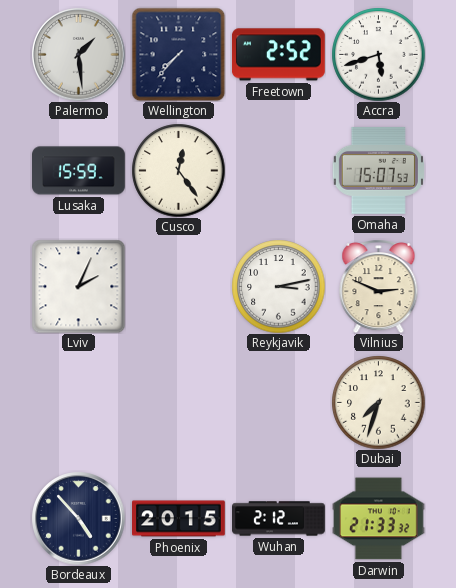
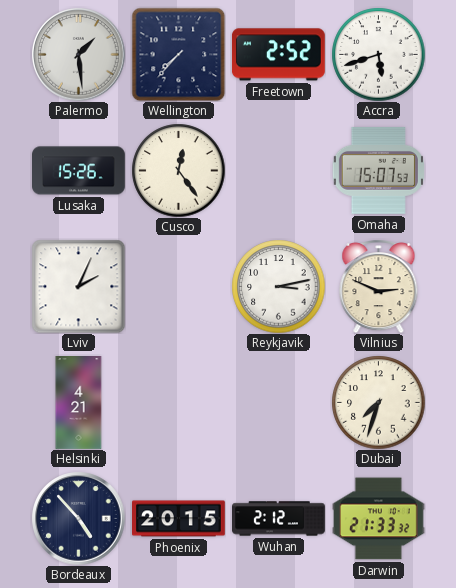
Lusaka: 15:59 -> 15:26 (79, 171)
Helsinki: none -> 4:21 (79, 403)
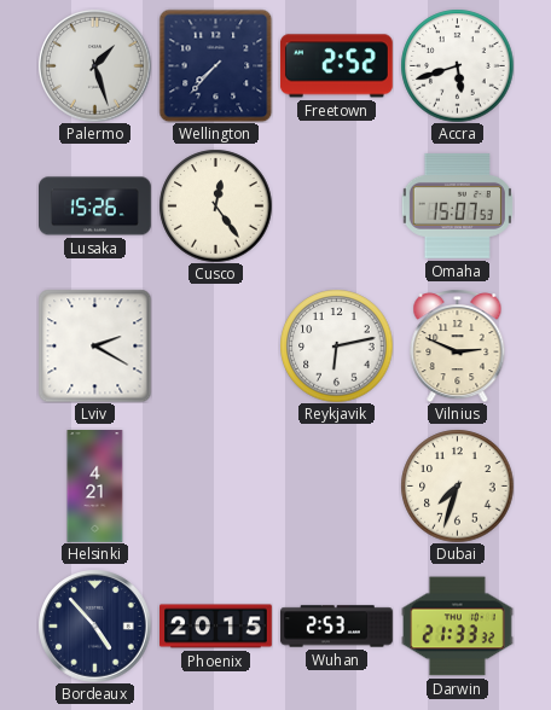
Palermo: 1:29 -> 1:27 (94, 65)
Lviv: 2:04 -> 2:20 (94, 345)
Reykjavik: 3:13 -> 6:13 (336, 345)
Wuhan: 2:12 -> 2:53 (337, 627)
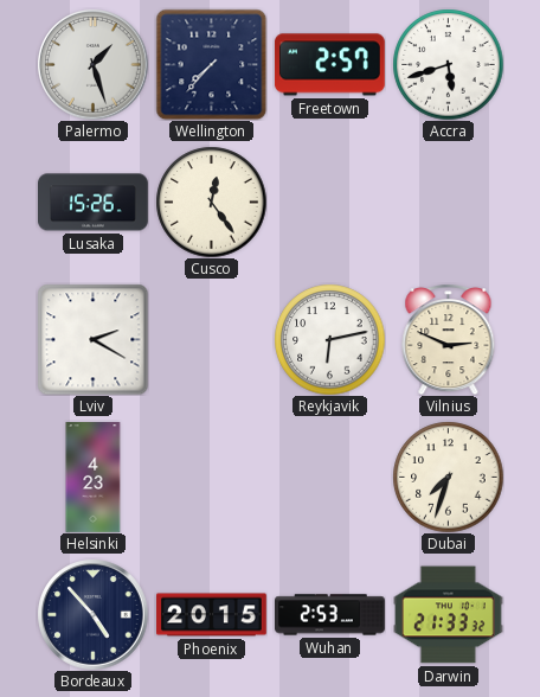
Freetown: 2:52 -> 2:57 (329, 65)
Omaha: 15:07 -> none (457, 205)
Helsinki: 4:21 -> 4:23 (94, 478)
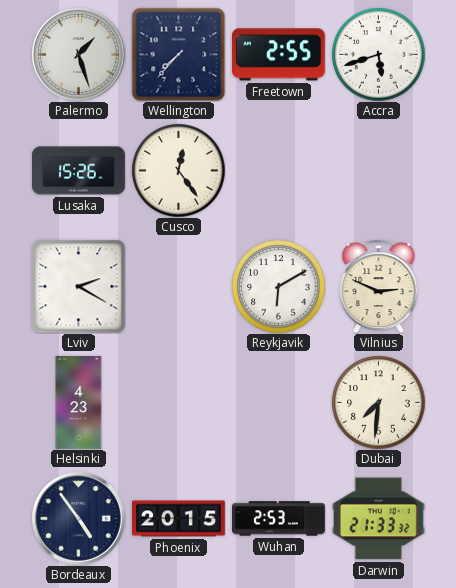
Freetown: 2:57 -> 2:55 (278, 55)
Reykjavik: 6:13 -> 6:10 (278, 286)
Dubai: 7:33 -> 7:31 (378, 402)
Bordeaux: 4:53 -> 4:54 (78, 518)
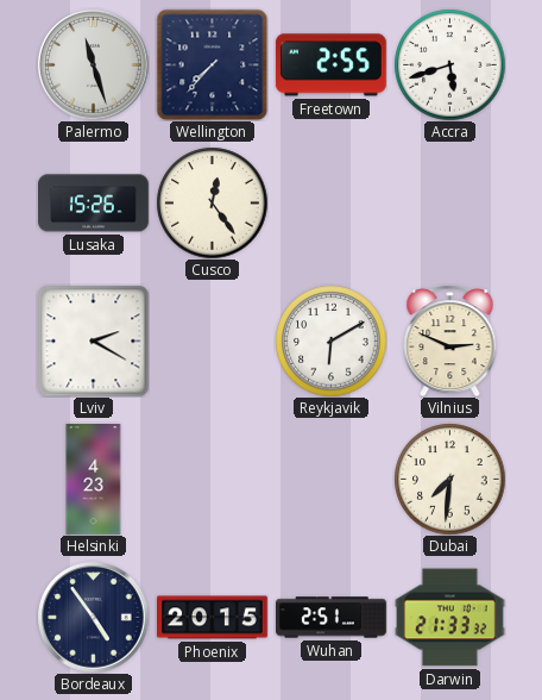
Palermo: 1:27 -> 11:27 (93, 64)
Wuhan: 2:53 -> 2:51 (332, 618)
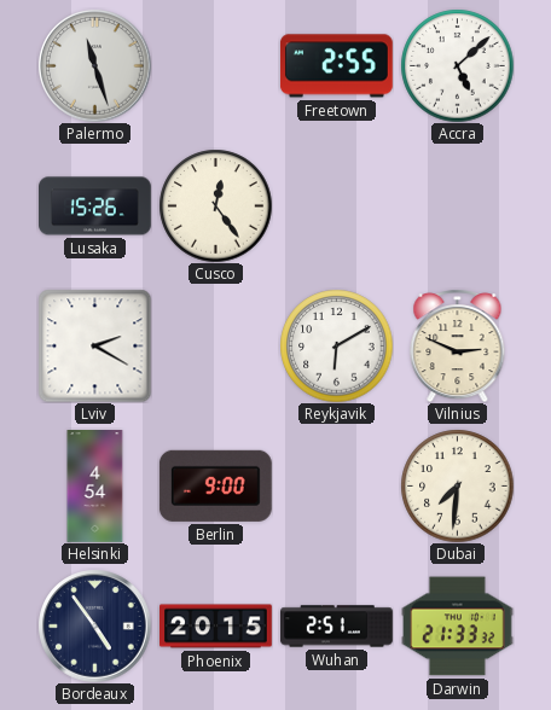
Wellington: 7:37 -> none (212, 64)
Accra: 5:42 -> 5:08 (457, 65)
Helsinki: 4:23 -> 4:54 (95, 487)
Berlin: none -> 9:00 (215, 485)
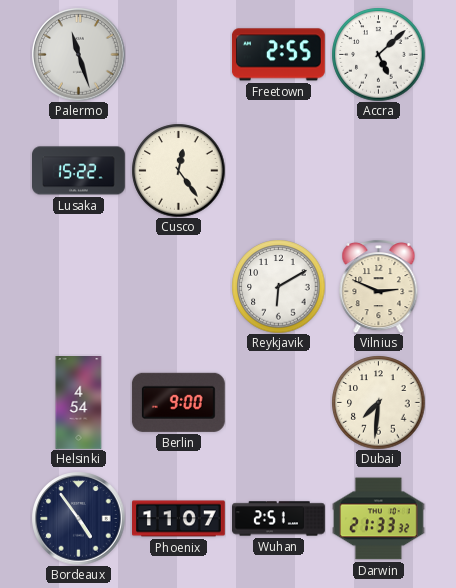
Lusaka: 15:26 -> 15:22 (79, 171)
Lviv: 2:20 -> none (94, 345)
Phoenix: 20:15 -> 11:07 (179, 519)
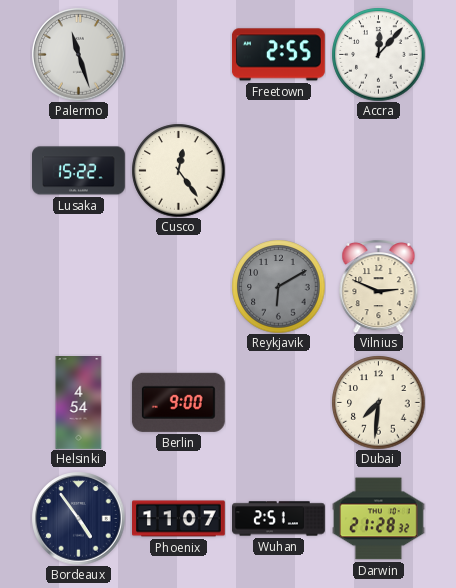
Accra: 5:08 -> 12:07 (378, 54)
Reykjavik dial: white -> grey (278, 286)
Darwin: 21:33 -> 21:28 (379, 519)
